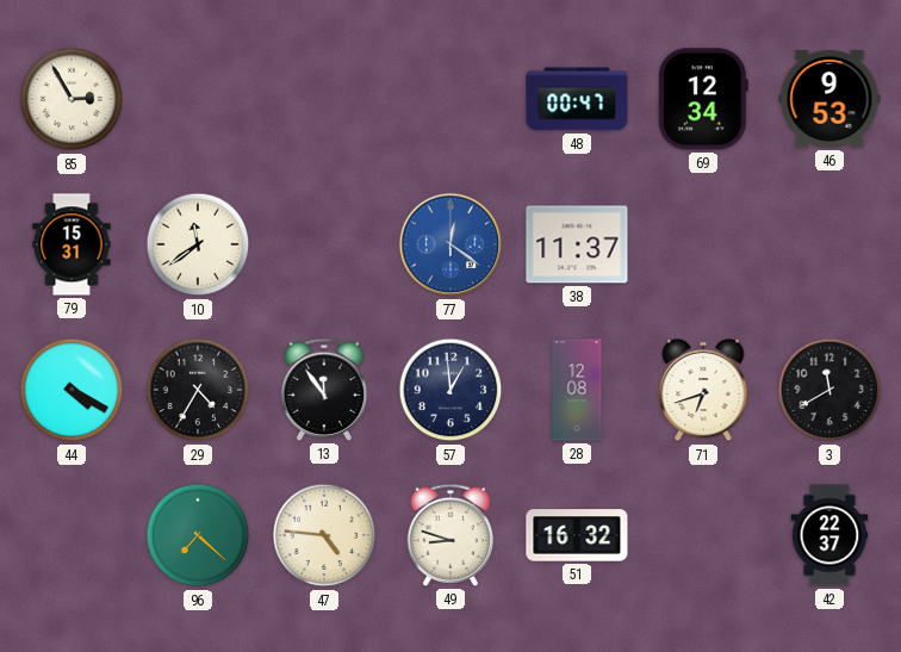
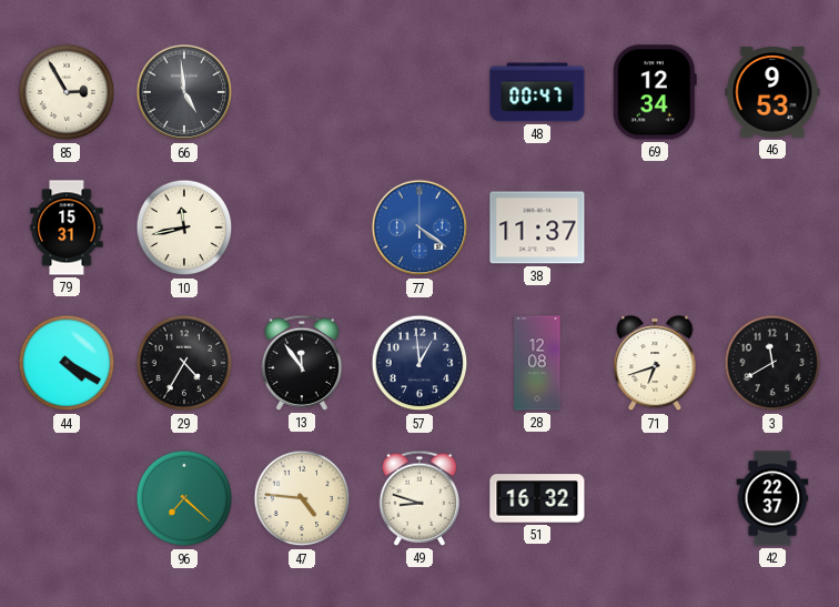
66: none -> 4:59 (184, 92)
10: 11:39 -> 11:43 (184, 227)
77: 12:21 -> 4:21 (419, 227)
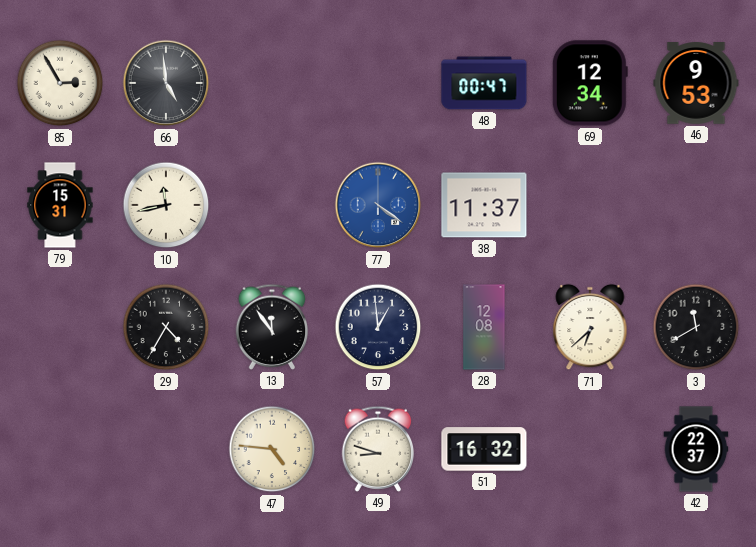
44: 4:20 -> none (67, 363)
71: 6:42 -> 6:38 (590, 327)
96: 7:22 -> none (184, 498)
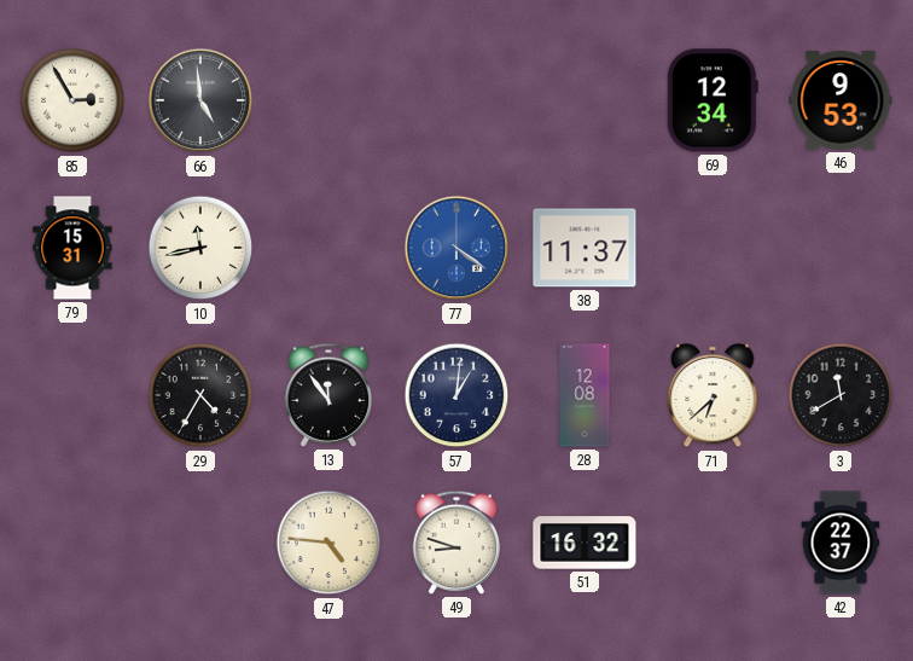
48: 00:47 -> none (484, 83)
57: 12:59 -> 1:01 (456, 395)
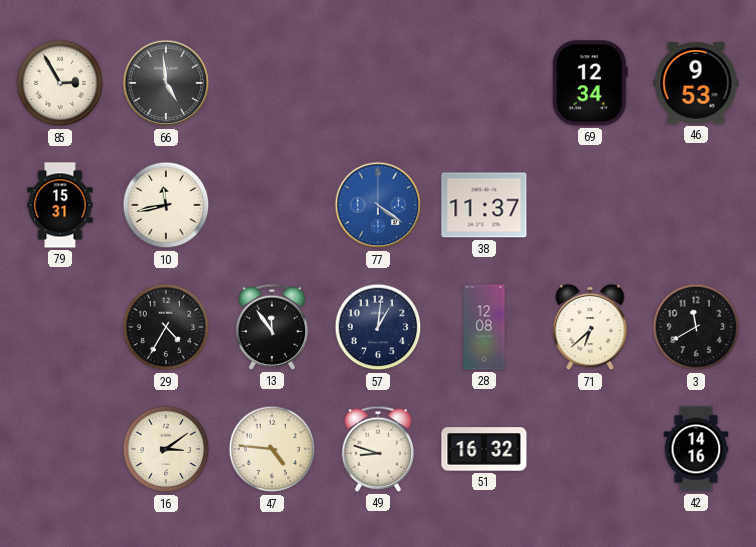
16: none -> 3:09 (166, 449)
42: 22:37 -> 14:16 (696, 449)
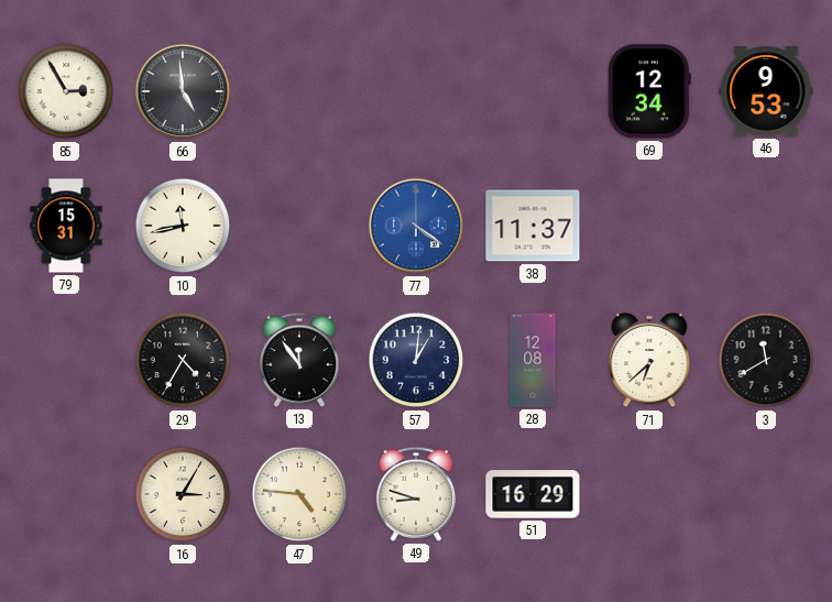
16: 3:09 -> 3:05 (183, 494)
51: 16:32 -> 16:29 (533, 494)
42: 14:16 -> none (696, 449)
